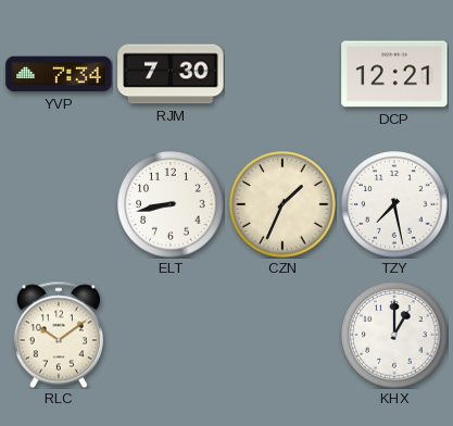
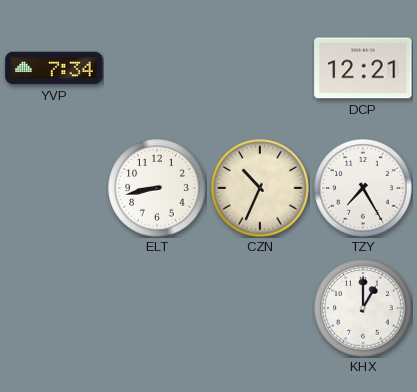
RJM: 7:30 -> none (171, 74)
CZN: 1:34 -> 10:34 (260, 188)
TZY: 7:28 -> 7:25 (363, 188)
RLC: 10:09 -> none (59, 335)
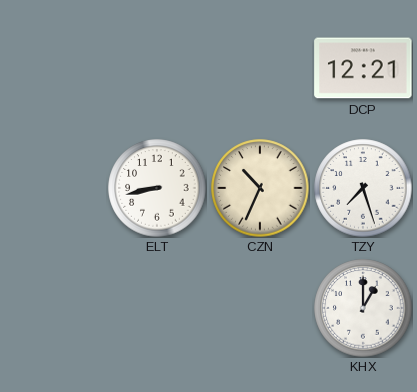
YVP: 7:34 -> none (54, 68)
TZY: 7:25 -> 7:27 (363, 188)
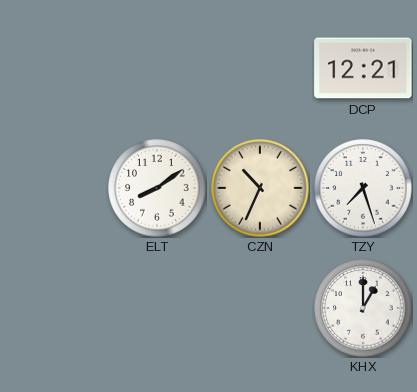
ELT: 8:43 -> 8:09 (157, 188)
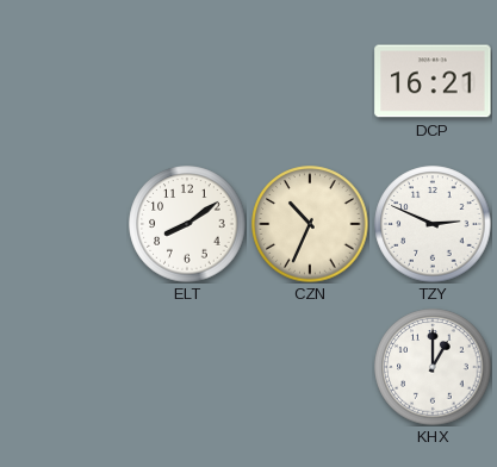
DCP: 12:21 -> 16:21 (433, 81)
TZY: 7:27 -> 2:49 (433, 224)
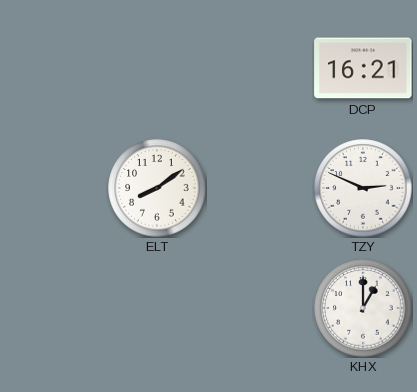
CZN: 10:34 -> none (310, 224)
